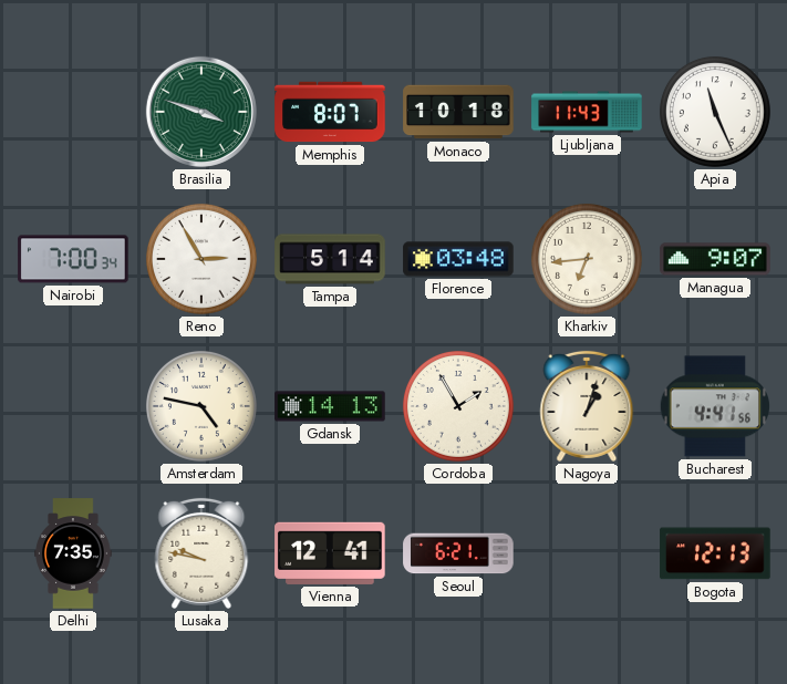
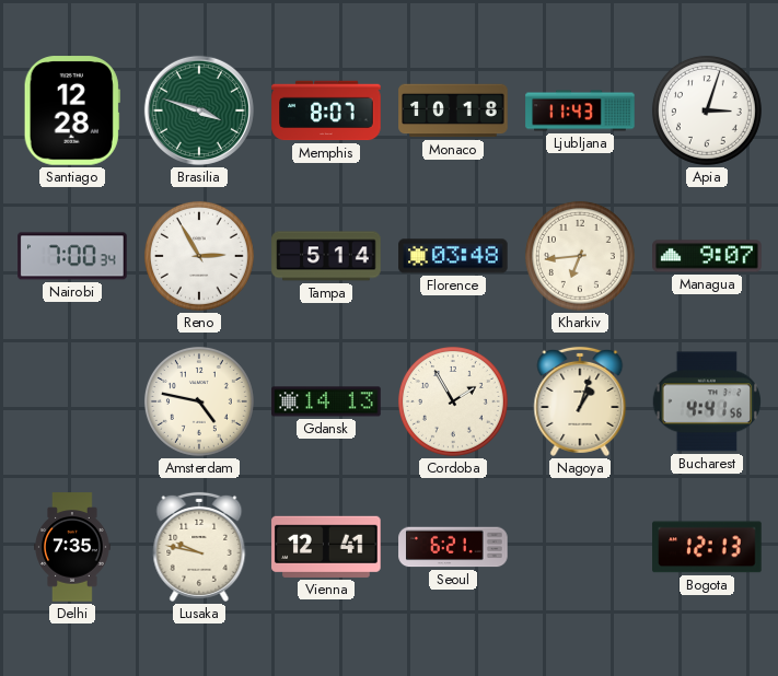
Santiago: none -> 12:28 (72, 110)
Apia: 11:26 -> 3:03 (707, 110)
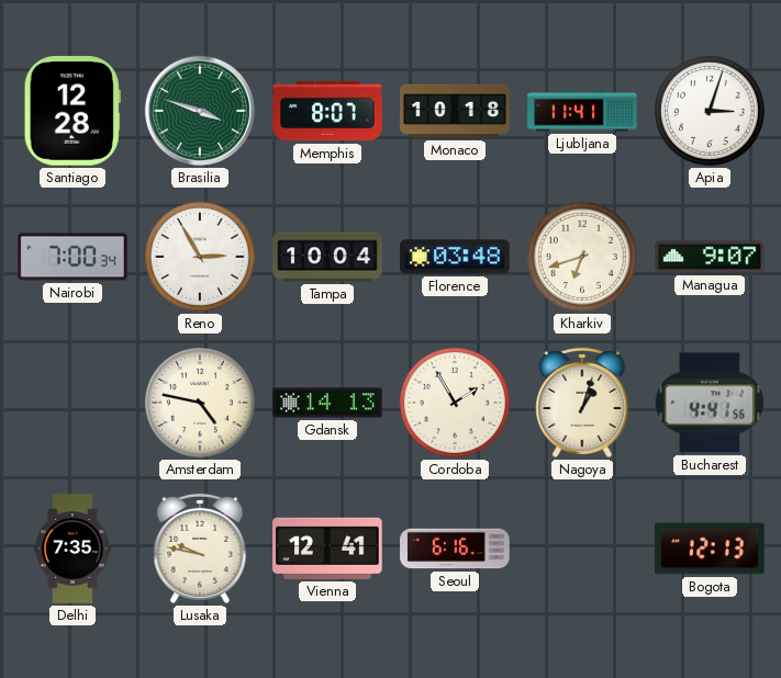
Ljubljana: 11:43 -> 11:41 (582, 111)
Tampa: 5:14 -> 10:04 (327, 257)
Kharkiv: 6:44 -> 6:42 (582, 257)
Seoul: 6:21 -> 6:16 (455, 549)
